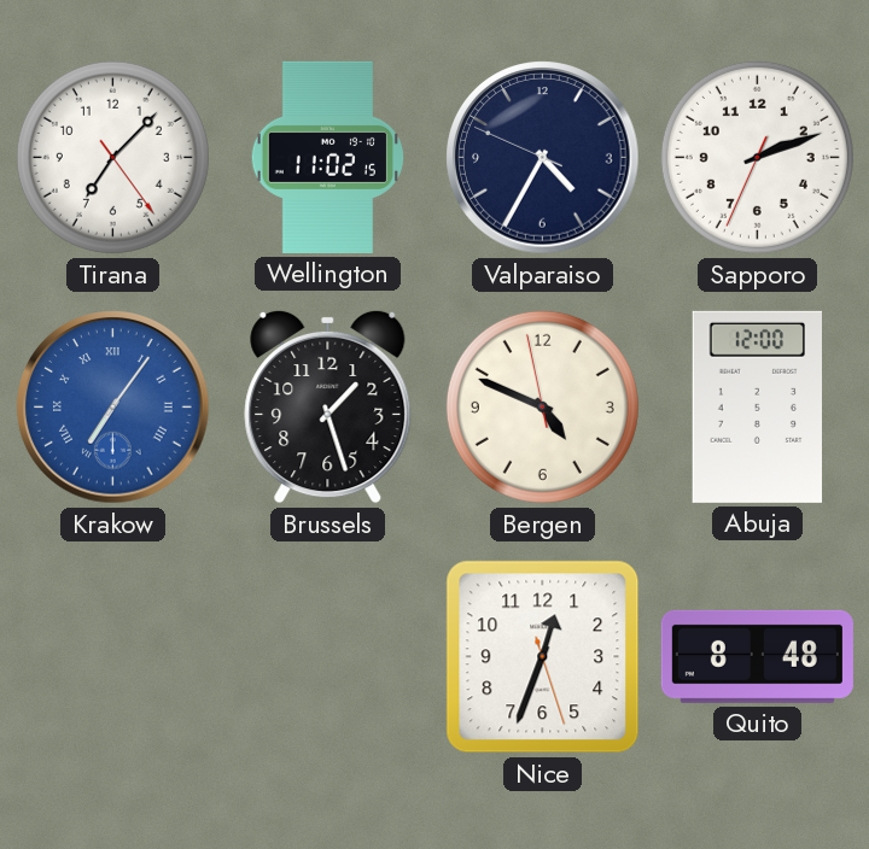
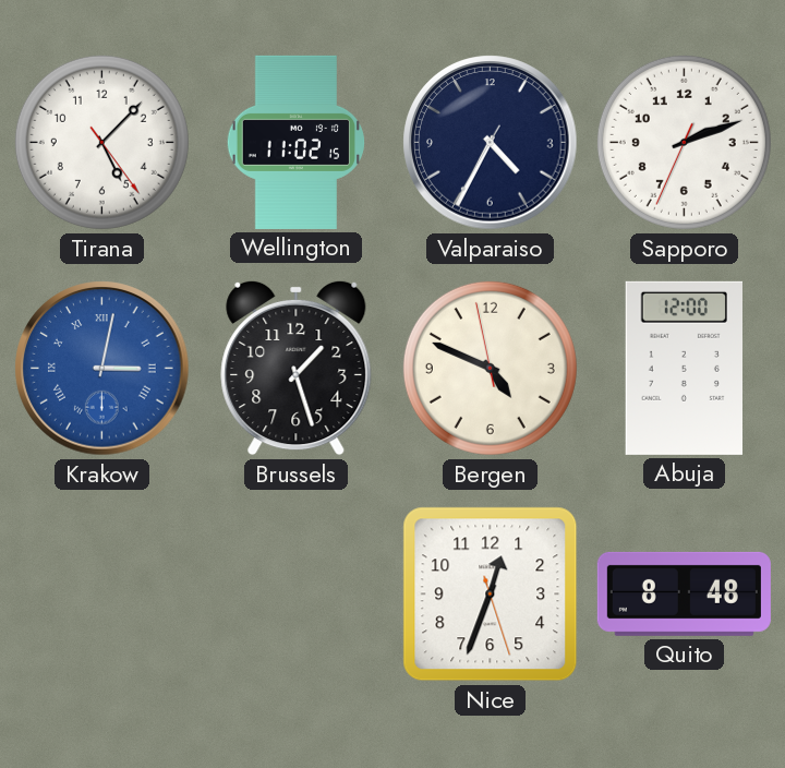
Tirana: 7:07 -> 5:07 (101, 142)
Valparaiso: 4:34:49 -> 4:34:35 (491, 143)
Krakow: 7:06 -> 3:02 (102, 369)
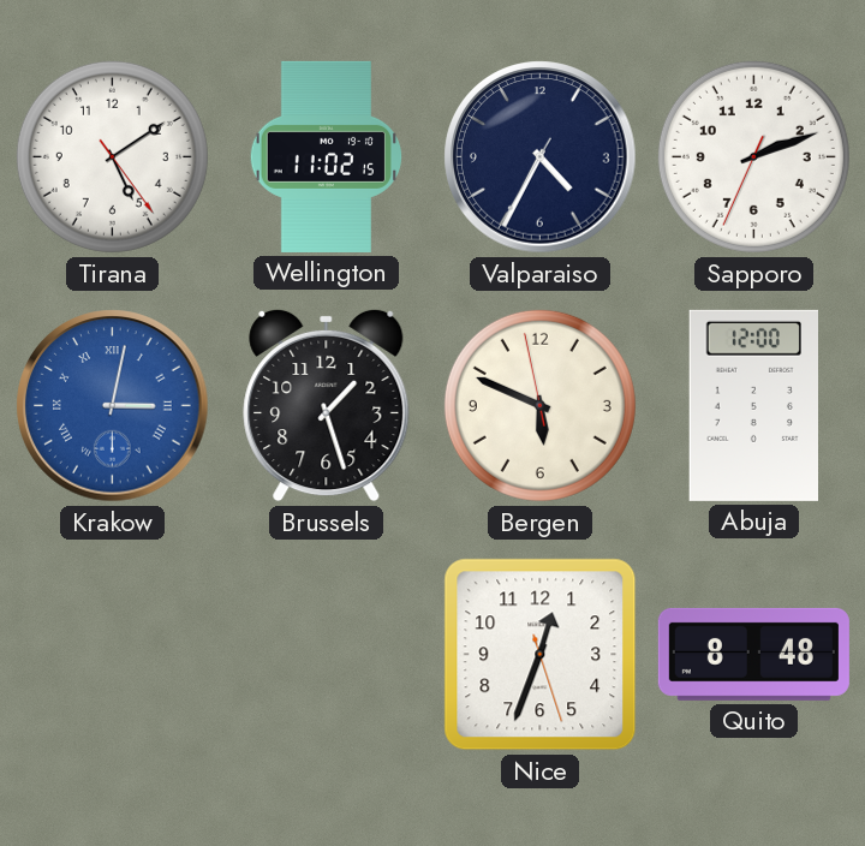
Tirana: 5:07 -> 5:09 (112, 156)
Bergen: 4:48 -> 5:48 (539, 405)
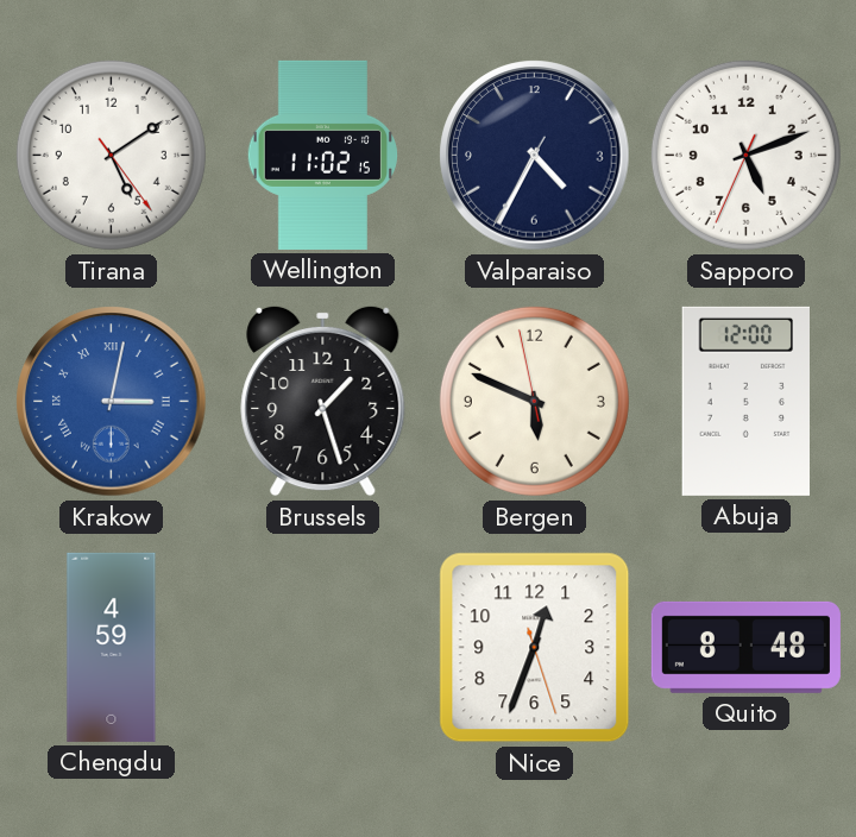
Sapporo: 2:11 -> 5:11 (745, 155)
Chengdu: none -> 4:59 (112, 647)
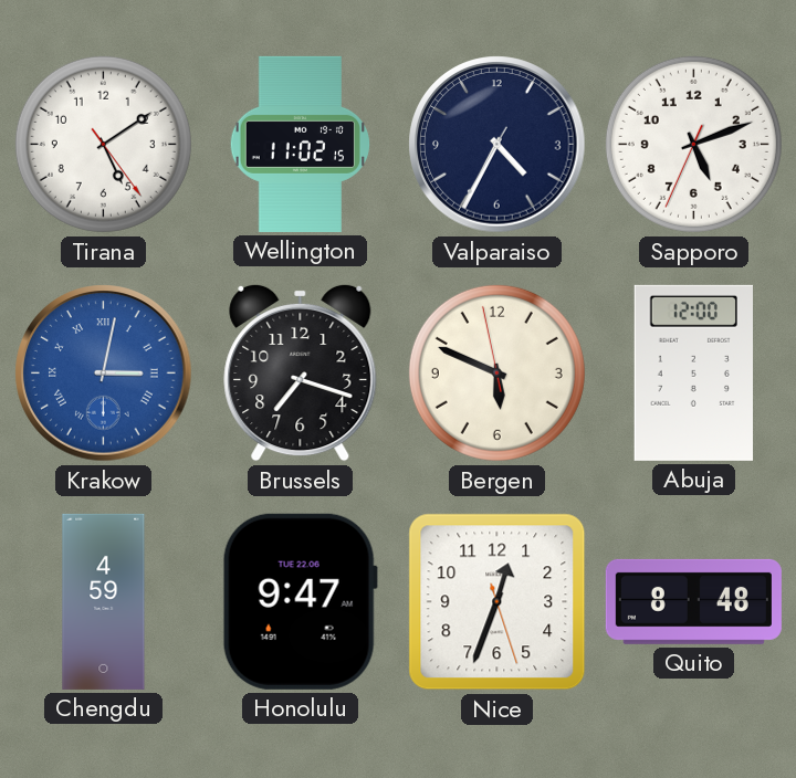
Brussels: 1:27 -> 7:18 (301, 372)
Honolulu: none -> 9:47 (300, 601)
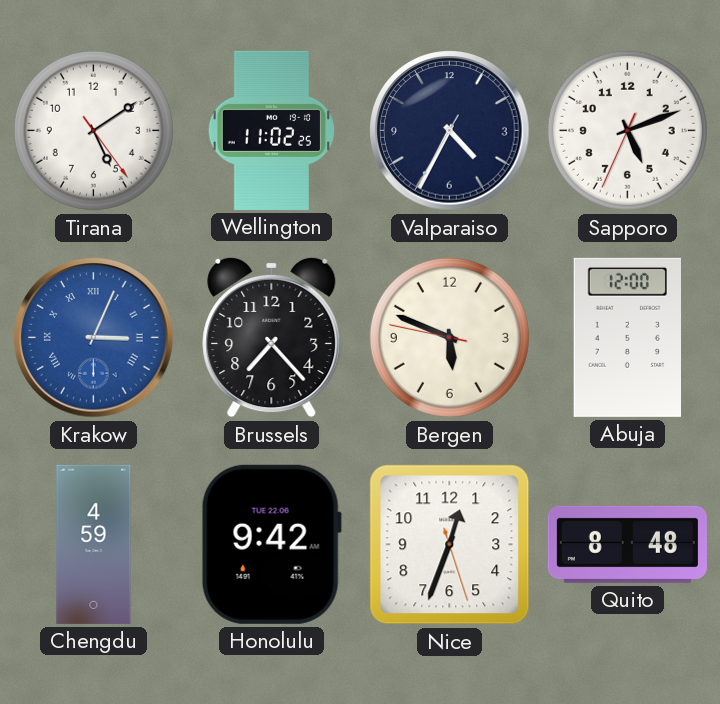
Wellington: 11:02:15 -> 11:02:25 (271, 130)
Krakow: 3:02 -> 3:04 (94, 338)
Brussels: 7:18 -> 7:23 (272, 337)
Bergen: 5:48:58 -> 5:48:47 (449, 337)
Honolulu: 9:47 -> 9:42 (271, 544)
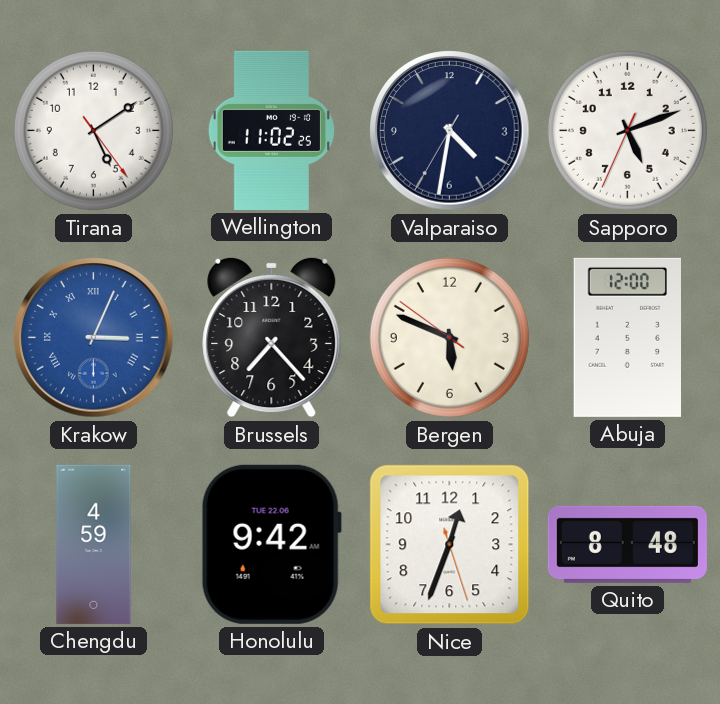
Valparaiso: 4:34 -> 4:31 (450, 131)
Bergen: 5:48:47 -> 5:48:51 (449, 337)
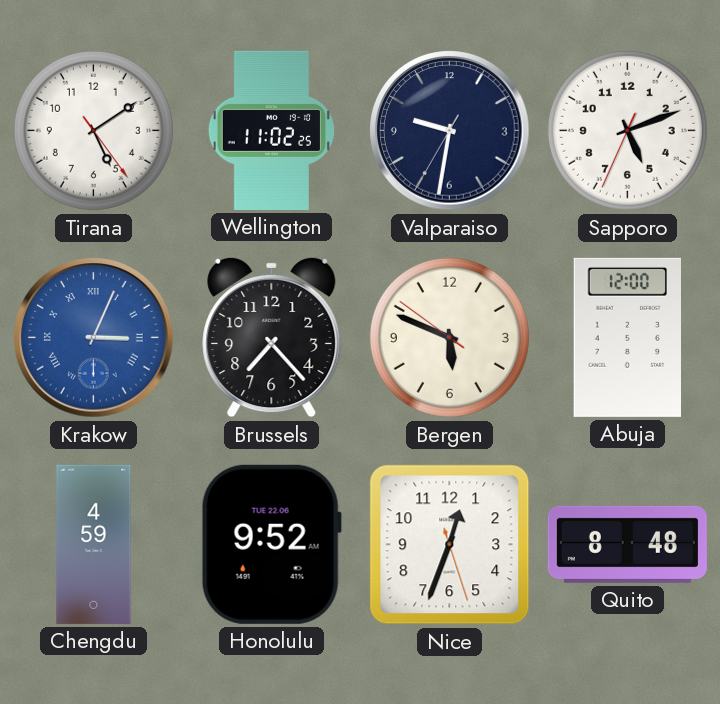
Valparaiso: 4:31 -> 9:31 (450, 131)
Honolulu: 9:42 -> 9:52 (271, 544)
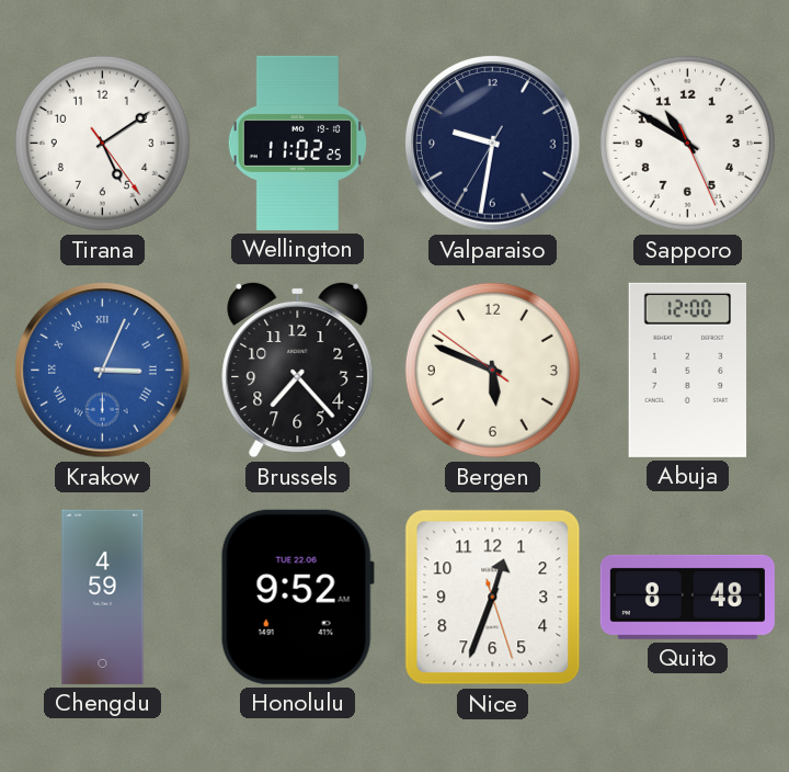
Sapporo: 5:11 -> 10:50 (687, 143)
